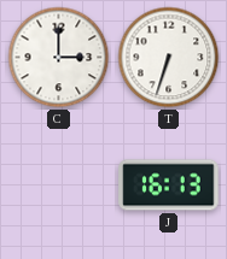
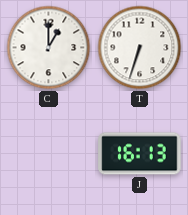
C: 3:00 -> 1:00 (49, 48)
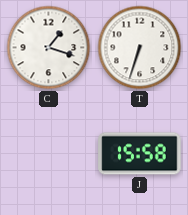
C: 1:00 -> 1:18 (49, 48)
J: 16:13 -> 15:58 (140, 154)
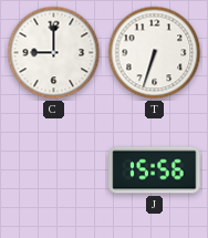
C: 1:18 -> 9:00 (54, 53)
J: 15:58 -> 15:56 (155, 170)
